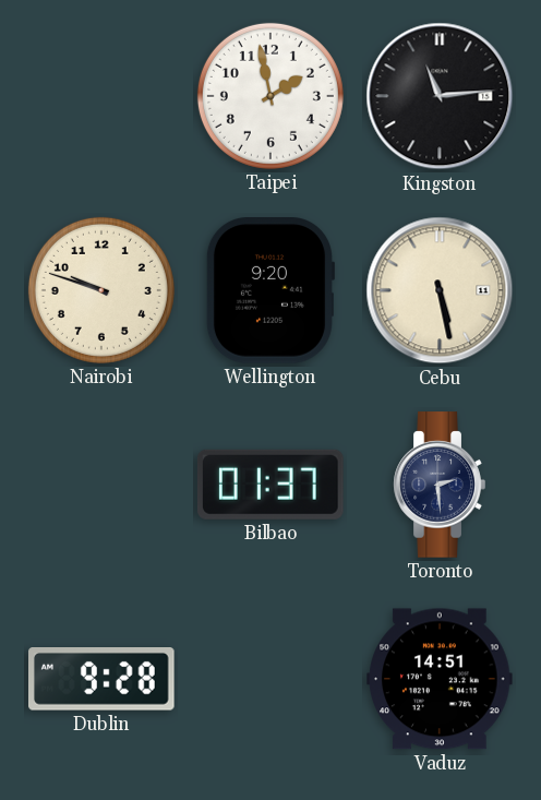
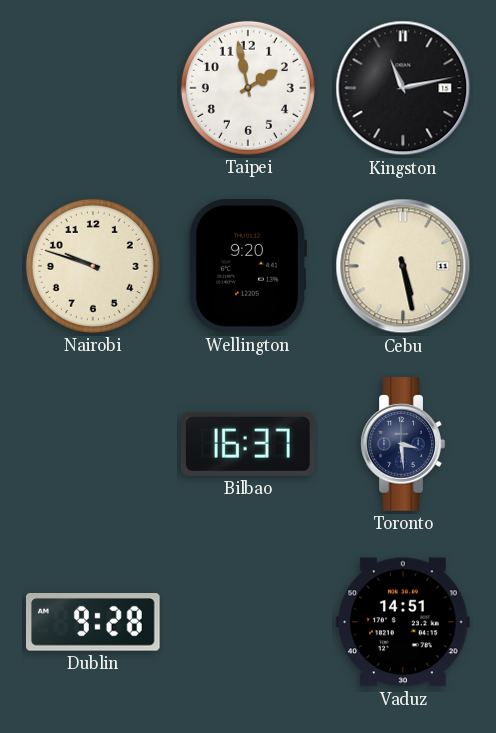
Kingston: 11:14 -> 11:13 (403, 88)
Bilbao: 01:37 -> 16:37 (248, 444)
Toronto: 2:29 -> 3:29 (403, 444)
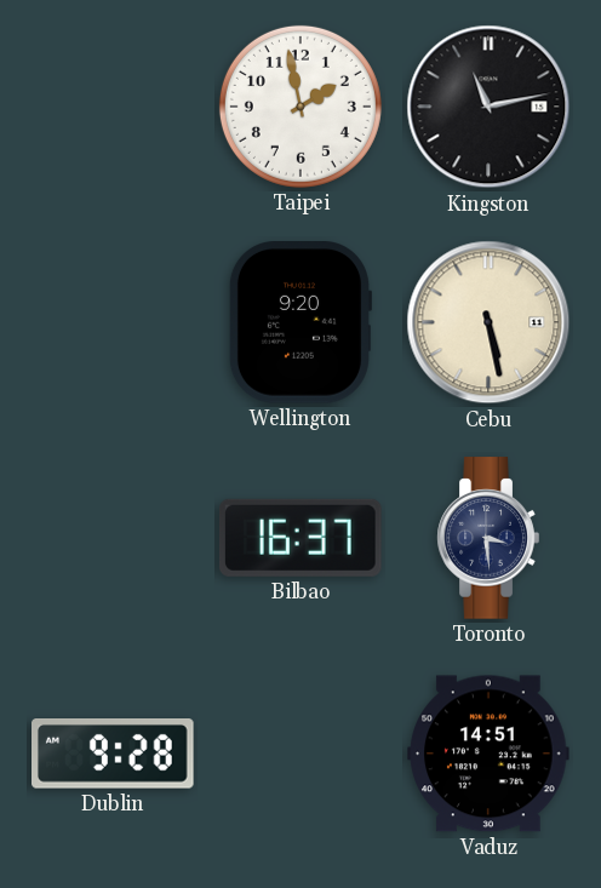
Nairobi: 9:48 -> none (93, 266)
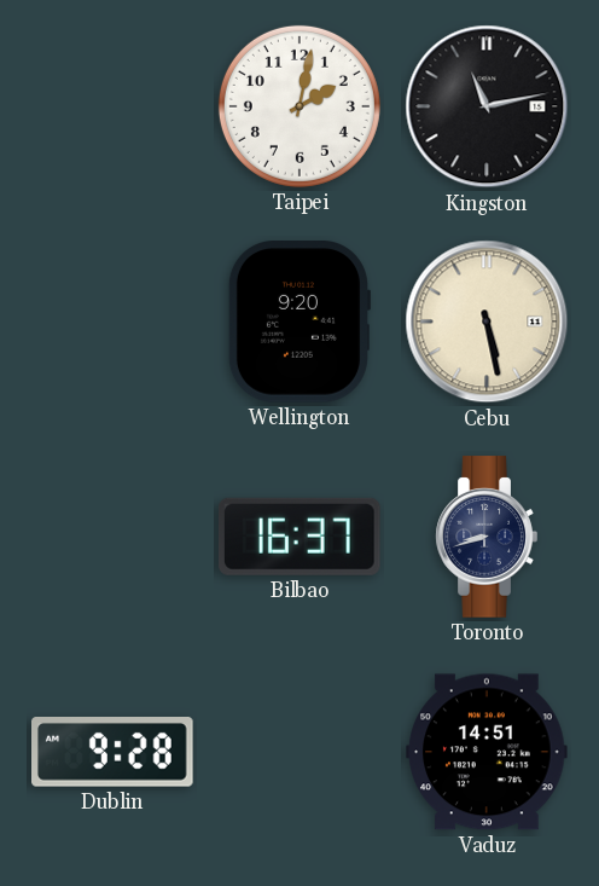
Taipei: 1:58 -> 2:02 (299, 106)
Toronto: 3:29 -> 8:42 (487, 537)
